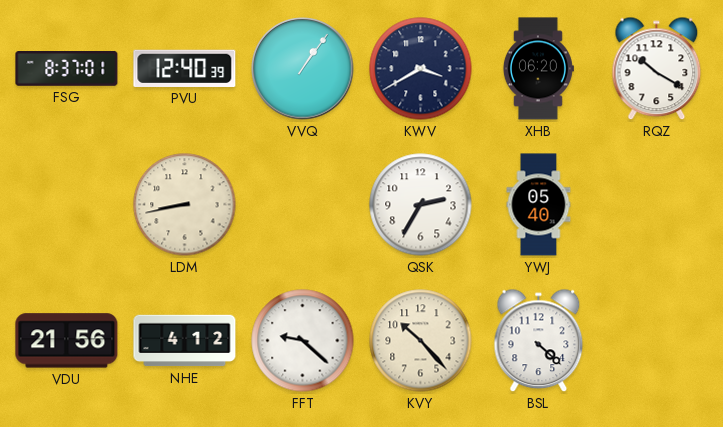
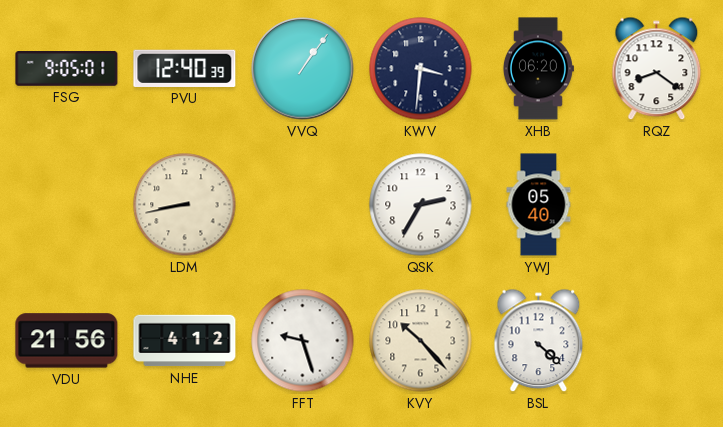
FSG: 8:37 -> 9:05 (67, 69)
KWV: 3:40 -> 3:31 (421, 69)
RQZ: 10:20 -> 8:21 (657, 69)
FFT: 9:22 -> 9:27 (303, 341)
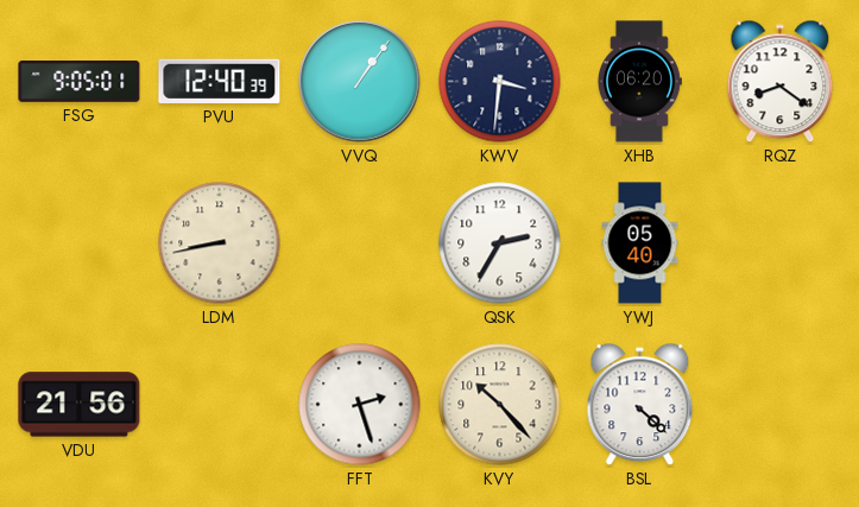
NHE: 4:12 -> none (185, 341)
FFT: 9:27 -> 2:27 (360, 405)
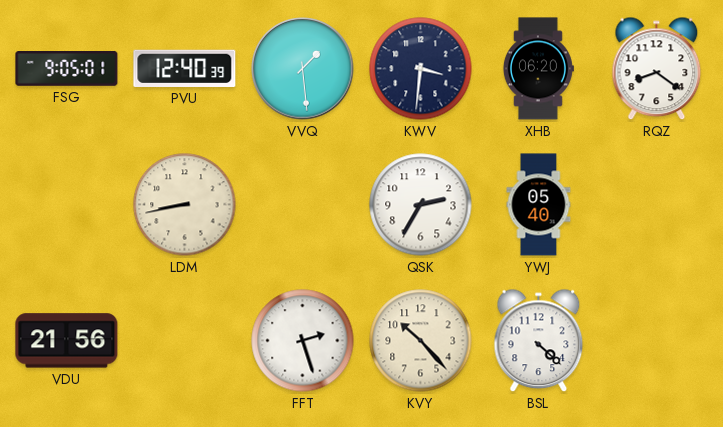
VVQ: 1:06 -> 1:29 (303, 69)
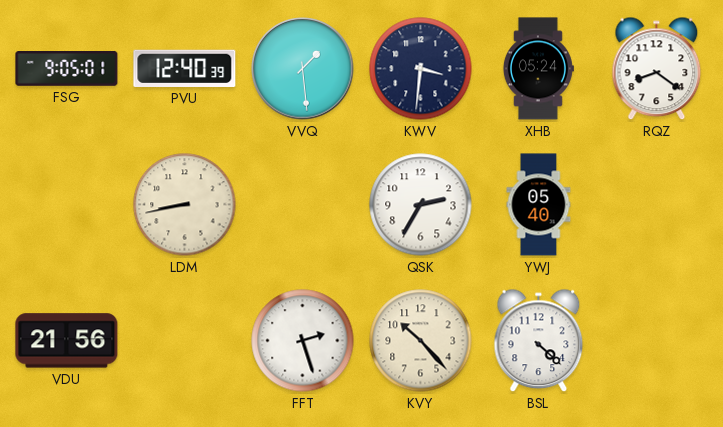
XHB: 06:20 -> 05:24 (538, 69)
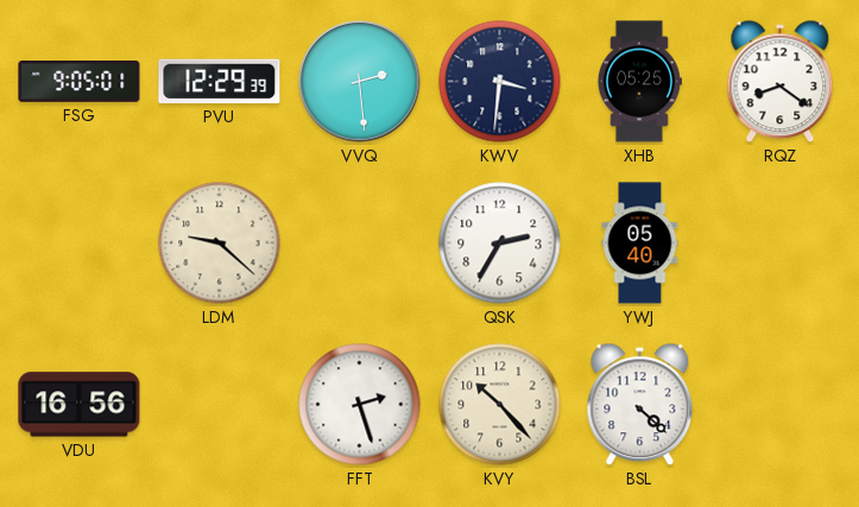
PVU: 12:40 -> 12:29 (220, 81)
VVQ: 1:29 -> 2:29 (360, 82)
XHB: 05:24 -> 05:25 (639, 82)
LDM: 8:43 -> 9:22 (220, 243)
VDU: 21:56 -> 16:56 (80, 405)
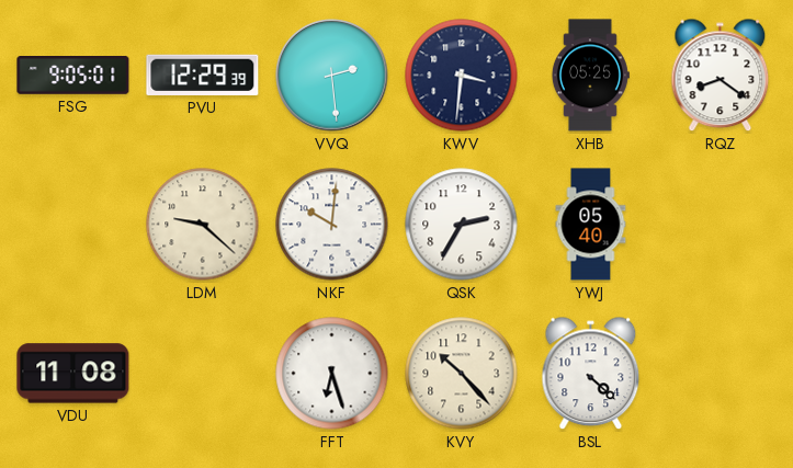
NKF: none -> 10:01 (332, 225)
VDU: 16:56 -> 11:08 (73, 374)
FFT: 2:27 -> 6:27 (332, 374)
